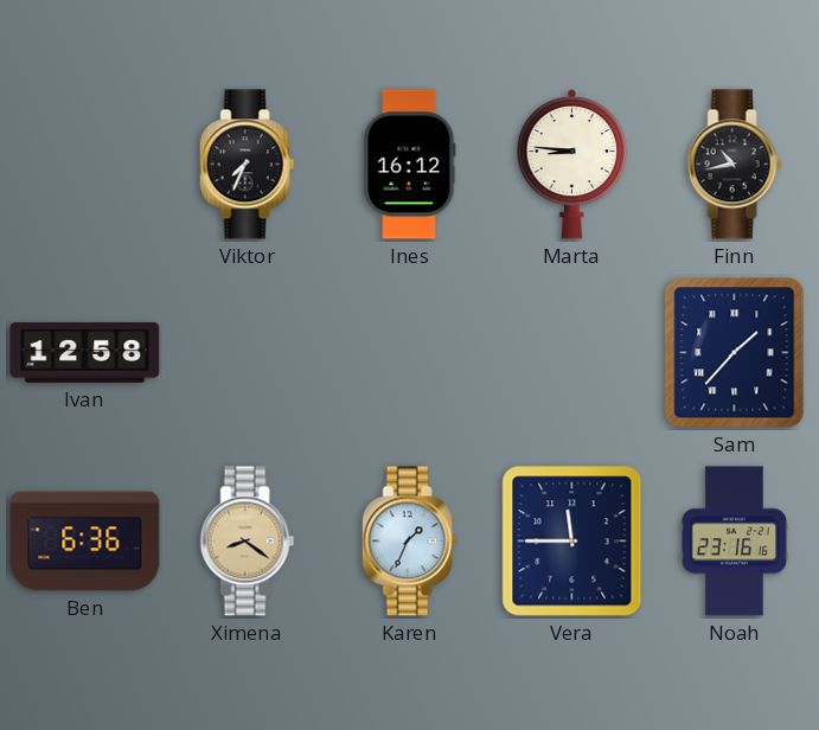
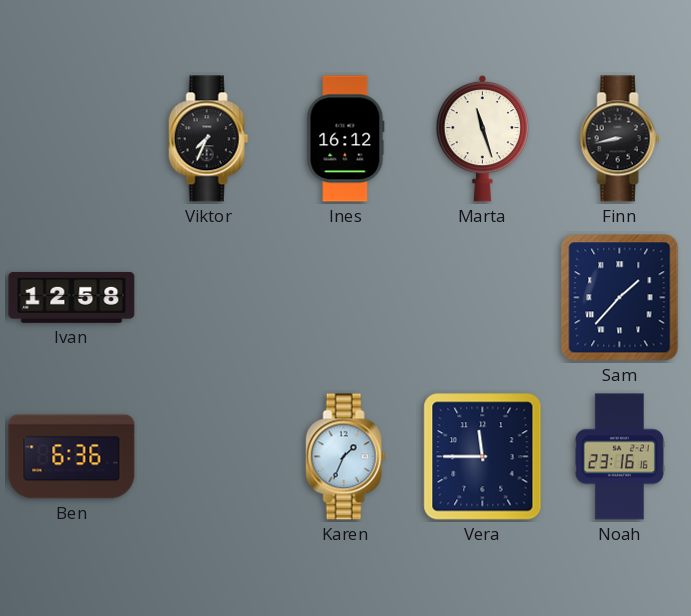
Marta: 8:46 -> 11:27 (483, 138)
Finn: 10:43 -> 8:43 (620, 139)
Ximena: 8:21 -> none (248, 542)
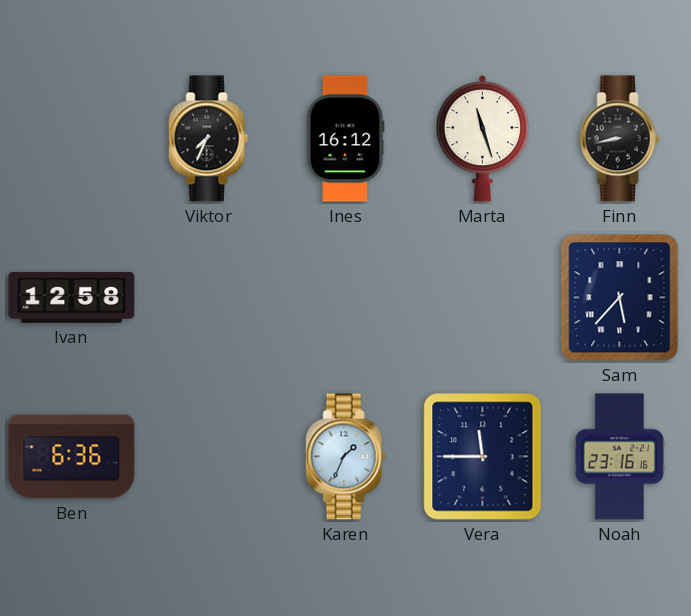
Sam: 1:37 -> 5:37 (620, 298)
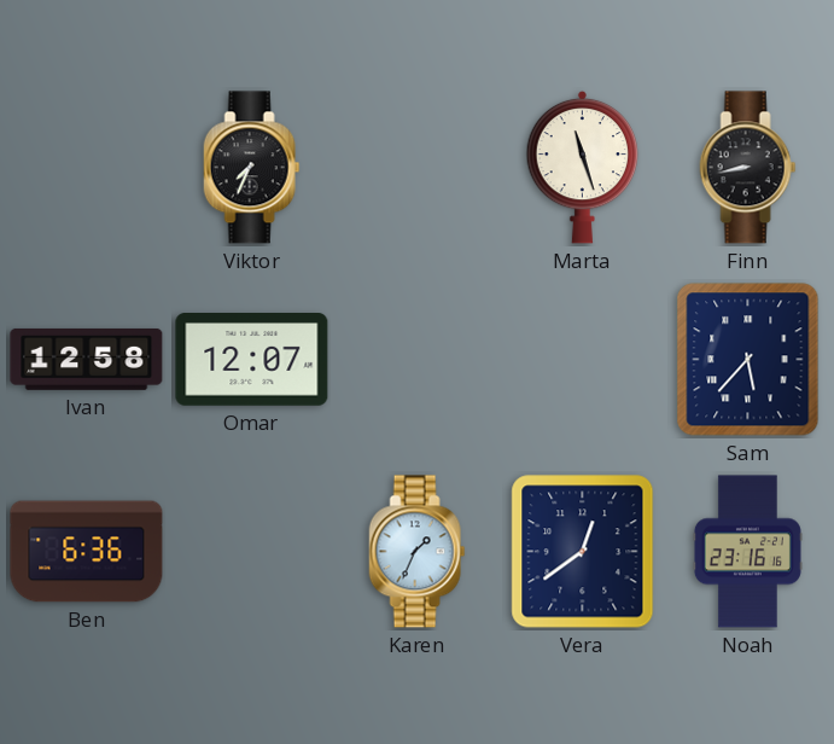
Ines: 16:12 -> none (346, 139)
Omar: none -> 12:07 (252, 360)
Vera: 11:45 -> 12:39 (583, 552)
